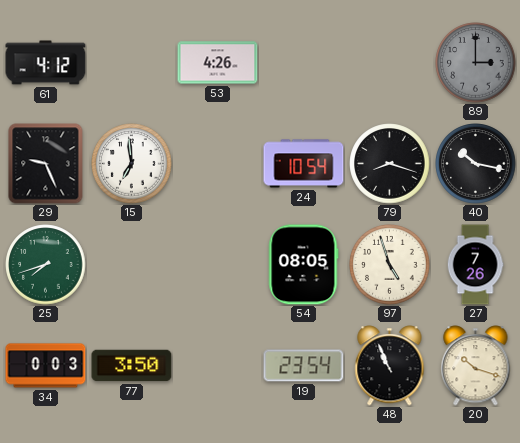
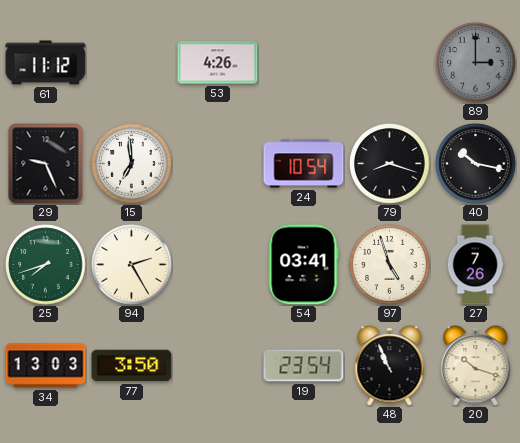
61: 4:12 -> 11:12 (46, 63)
94: none -> 2:25 (132, 265)
54: 08:05 -> 03:41 (304, 265)
34: 0:03 -> 13:03 (46, 366)
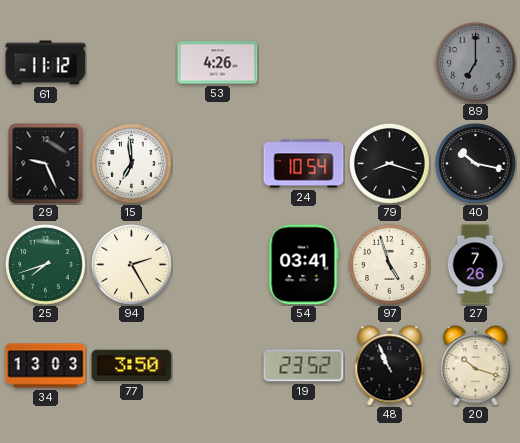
89: 3:00 -> 7:00 (476, 63)
19: 23:54 -> 23:52 (304, 366)
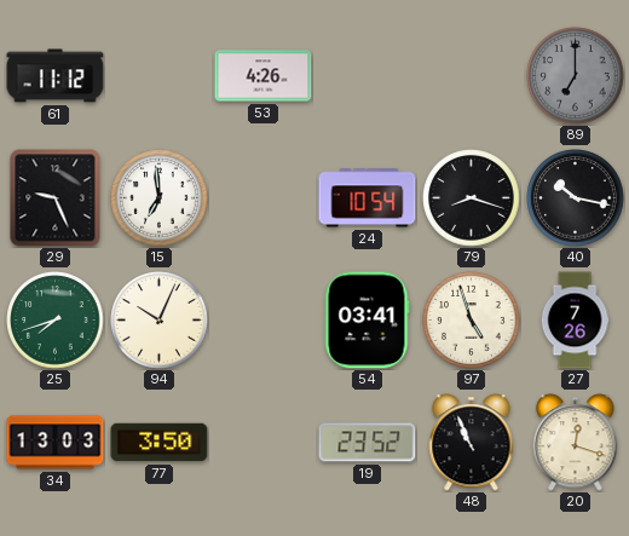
94: 2:25 -> 10:04 (160, 321)
20: 10:18 -> 12:18 (576, 443)
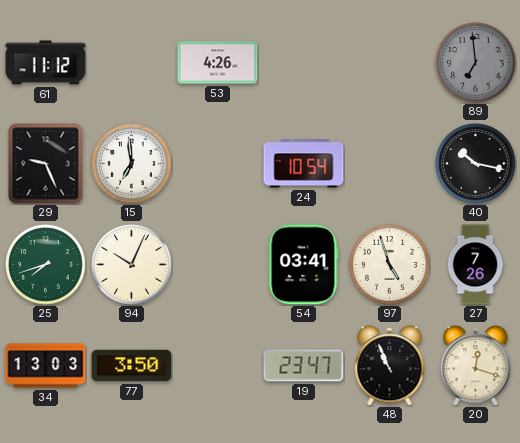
89: 7:00 -> 6:59 (476, 63)
79: 8:18 -> none (472, 198)
19: 23:52 -> 23:47 (304, 366)
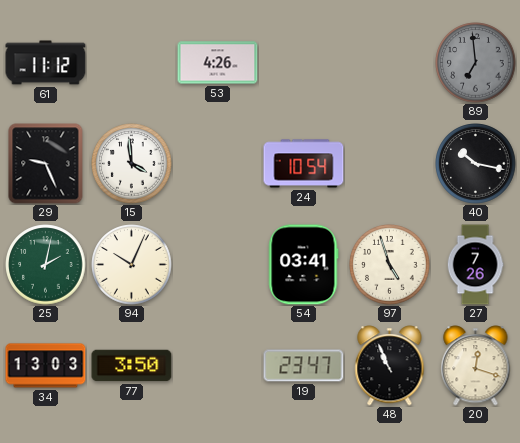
15: 6:59 -> 3:59 (132, 164)
25: 7:42 -> 2:02 (46, 265)
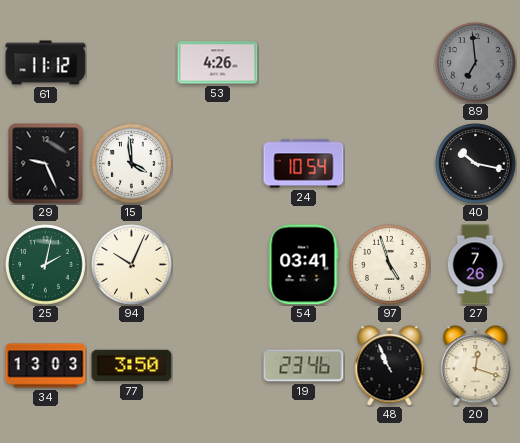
19: 23:47 -> 23:46 (304, 366)
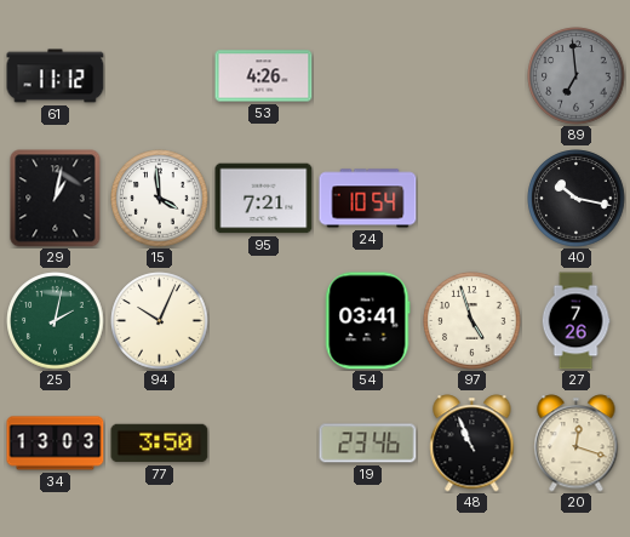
29: 9:26 -> 1:02 (56, 199)
95: none -> 7:21 (264, 199)
